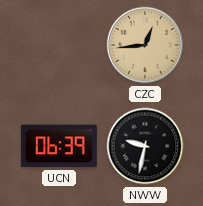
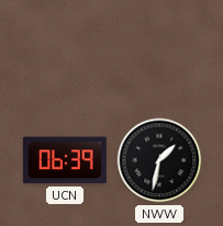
CZC: 12:44 -> none (145, 45)
NWW: 9:32 -> 1:32 (159, 160)
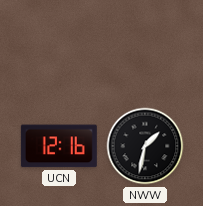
UCN: 06:39 -> 12:16 (59, 146)
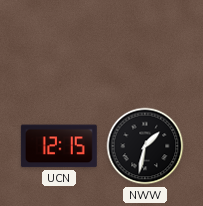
UCN: 12:16 -> 12:15 (59, 146)
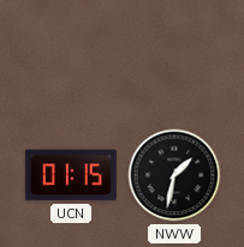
UCN: 12:15 -> 01:15 (71, 175)
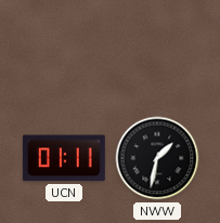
UCN: 01:15 -> 01:11 (64, 158)
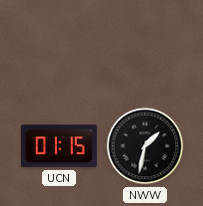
UCN: 01:11 -> 01:15 (59, 146)
